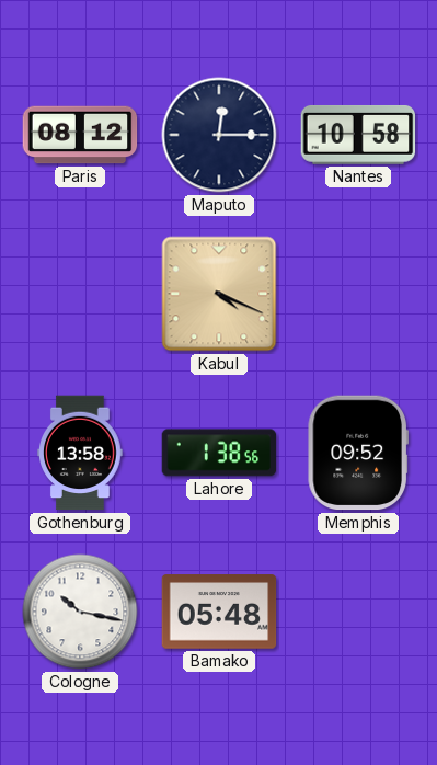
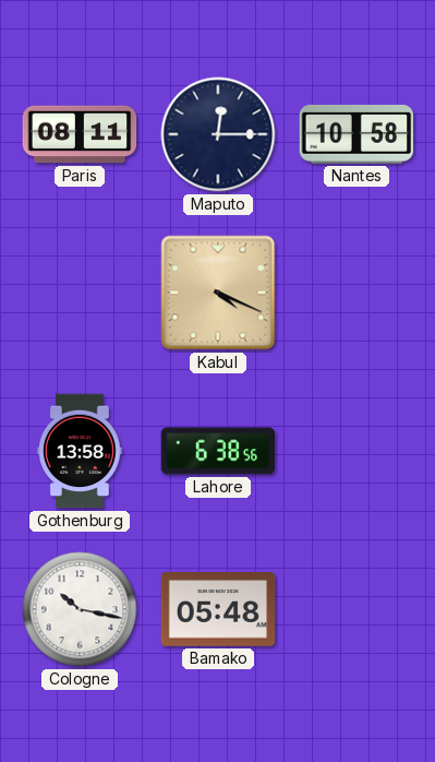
Paris: 08:12 -> 08:11 (80, 134)
Lahore: 1:38 -> 6:38 (218, 451)
Memphis: 09:52 -> none (358, 453)
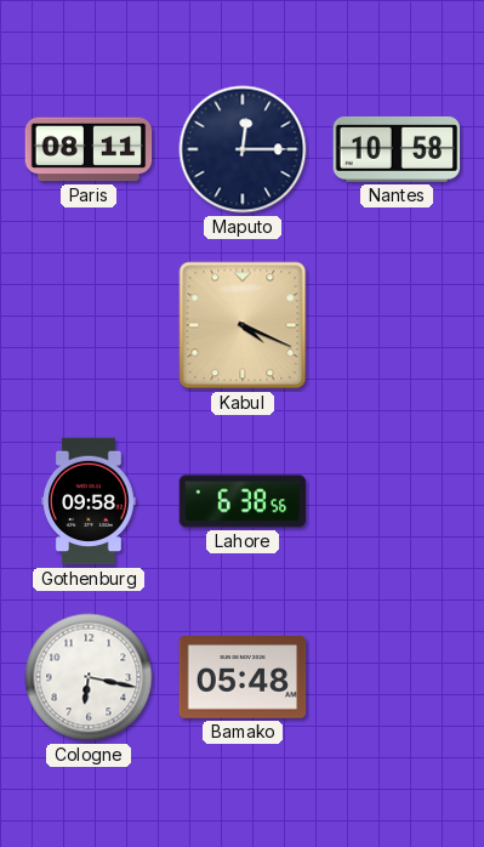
Gothenburg: 13:58 -> 09:58 (90, 501)
Cologne: 10:17 -> 6:17 (89, 677)
